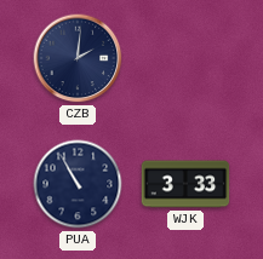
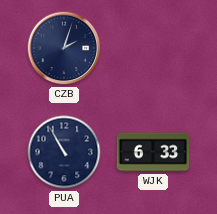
CZB: 2:01 -> 2:03 (64, 48)
WJK: 3:33 -> 6:33 (153, 152)
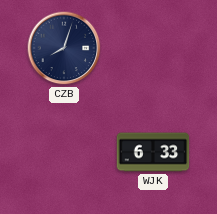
CZB: 2:03 -> 8:03 (64, 48)
PUA: 10:55 -> none (64, 152)
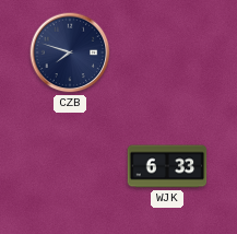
CZB: 8:03 -> 7:48 (70, 52)
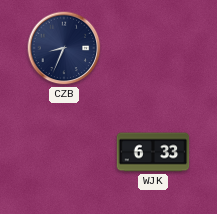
CZB: 7:48 -> 8:34 (64, 48)
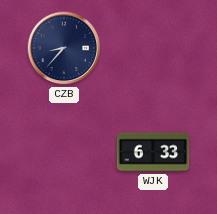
CZB: 8:34 -> 8:37 (64, 48)
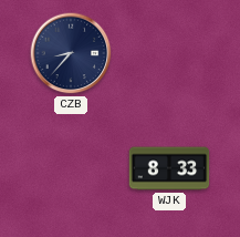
WJK: 6:33 -> 8:33 (169, 168)
